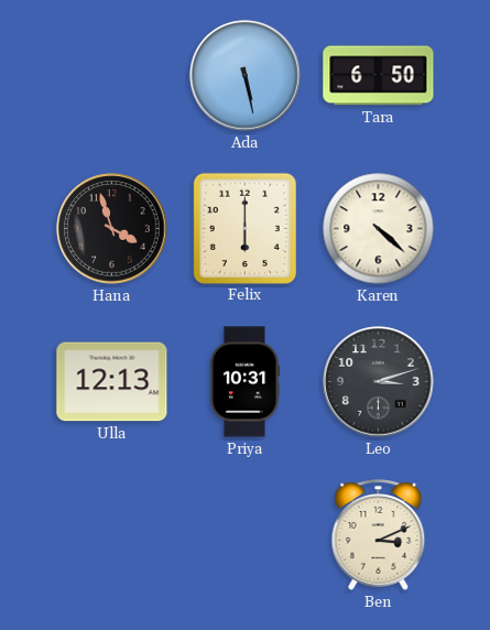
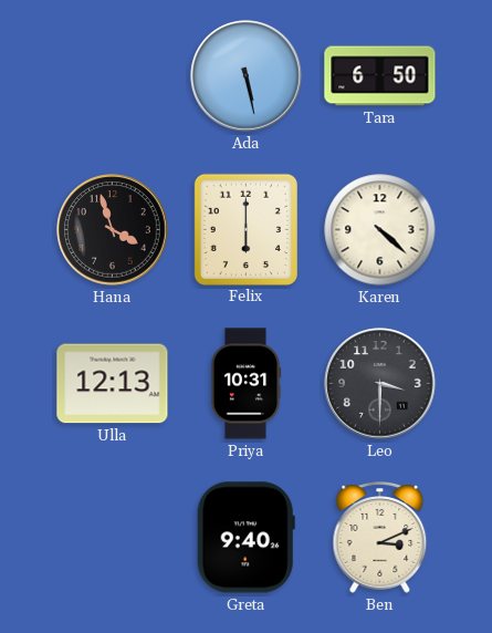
Leo: 3:12 -> 3:30 (380, 384)
Greta: none -> 9:40 (245, 538)
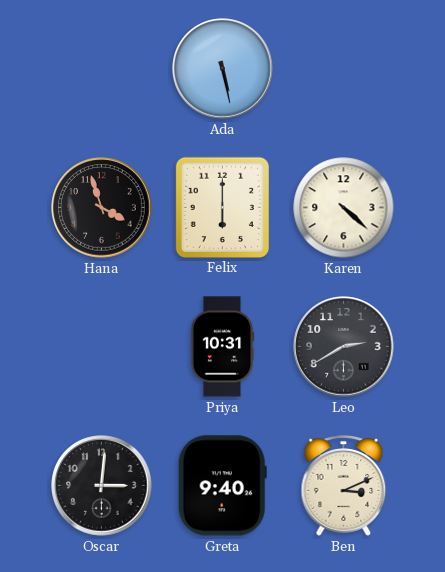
Tara: 6:50 -> none (380, 76)
Ulla: 12:13 -> none (113, 384)
Leo: 3:30 -> 2:40 (344, 347)
Oscar: none -> 3:01 (102, 486)
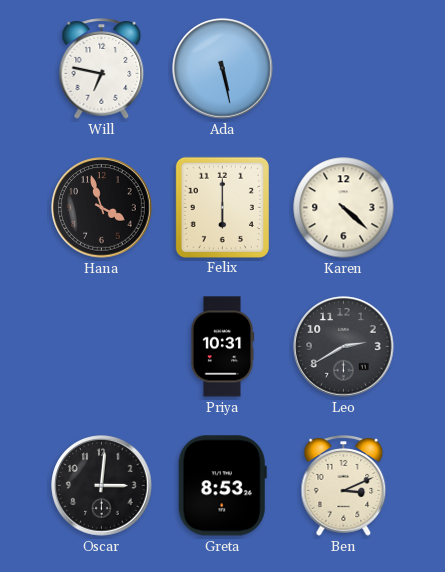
Will: none -> 6:47 (102, 69)
Greta: 9:40 -> 8:53 (222, 486)
